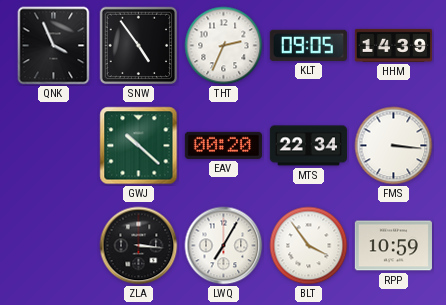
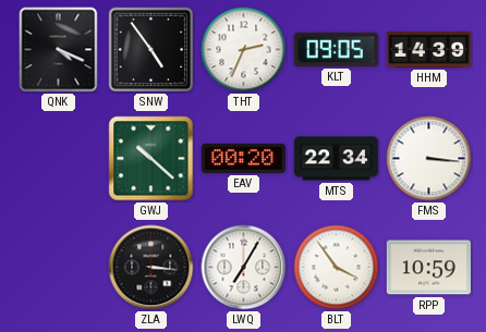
QNK: 3:56 -> 4:19 (59, 50)
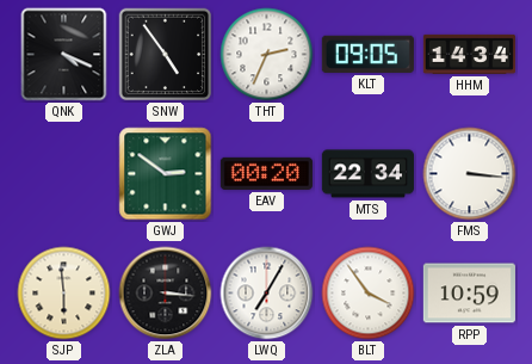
HHM: 14:39 -> 14:34 (469, 54)
GWJ: 10:22 -> 2:51 (166, 174)
SJP: none -> 5:59 (64, 294)
